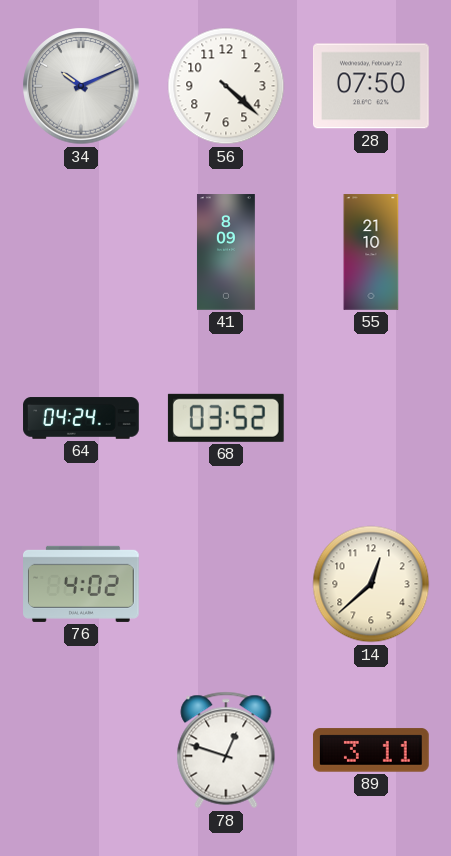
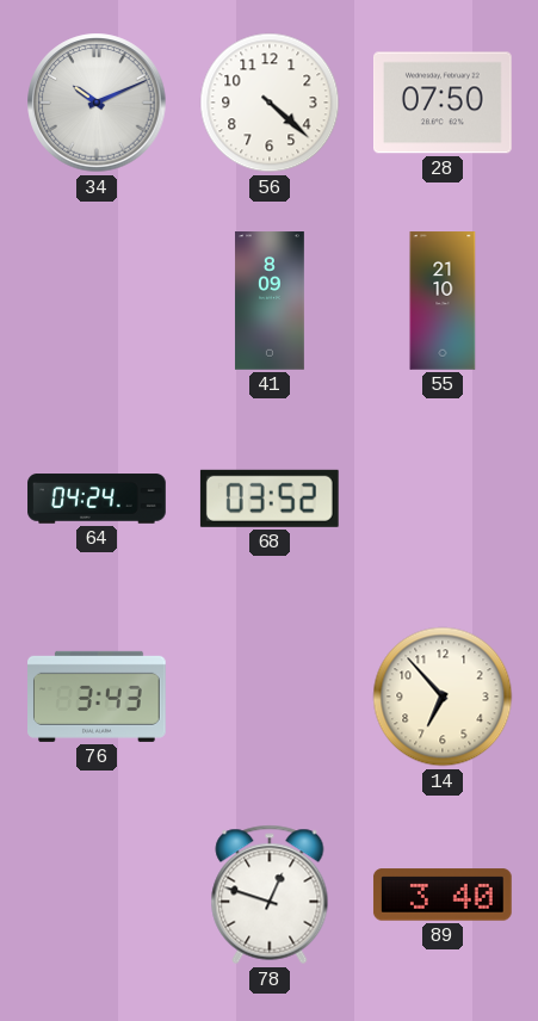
76: 4:02 -> 3:43 (98, 697)
14: 12:38 -> 6:53 (443, 697)
89: 3:11 -> 3:40 (443, 895)
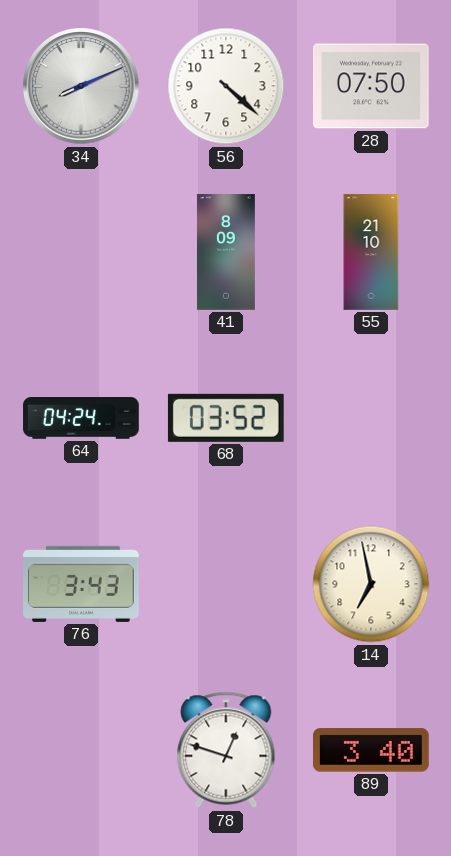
34: 10:11 -> 8:11 (81, 86)
14: 6:53 -> 6:58 (371, 584)
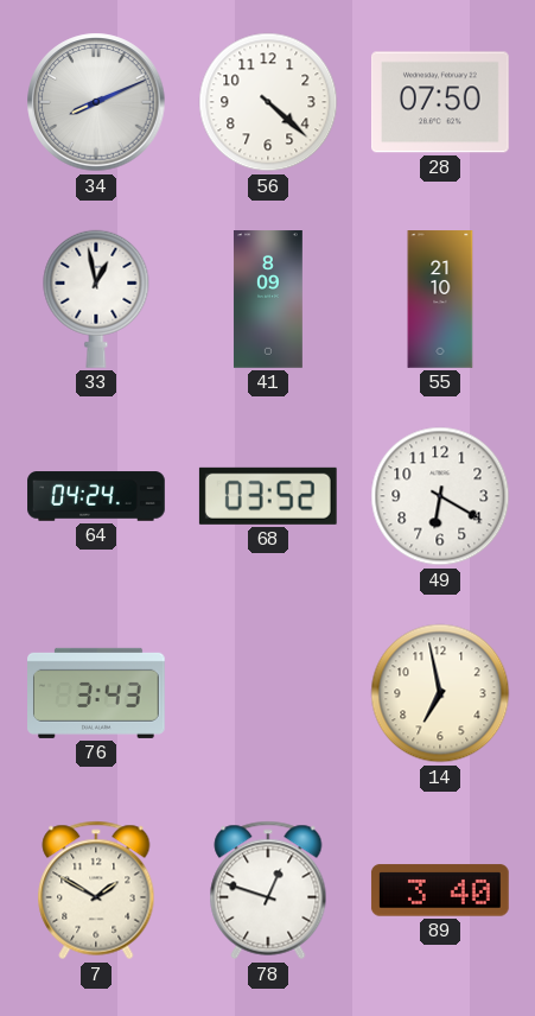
33: none -> 12:58 (96, 299)
49: none -> 6:20 (440, 496)
7: none -> 1:50 (96, 890)
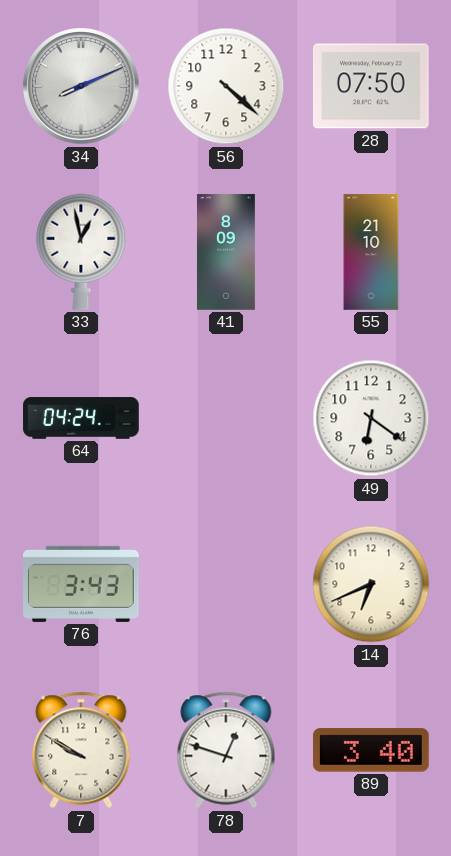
68: 03:52 -> none (268, 496)
49: 6:20 -> 6:21 (371, 418)
14: 6:58 -> 6:41 (371, 584)
7: 1:50 -> 9:50 (81, 750)
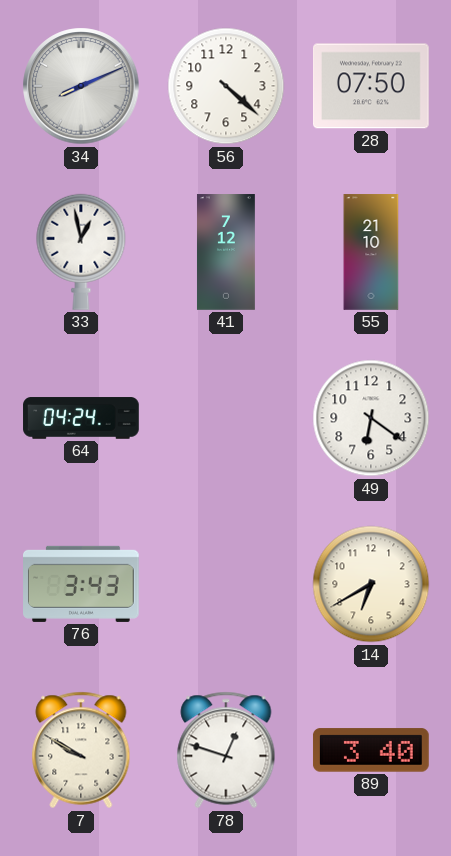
41: 8:09 -> 7:12 (226, 252)
14: 6:41 -> 6:40 (371, 584)
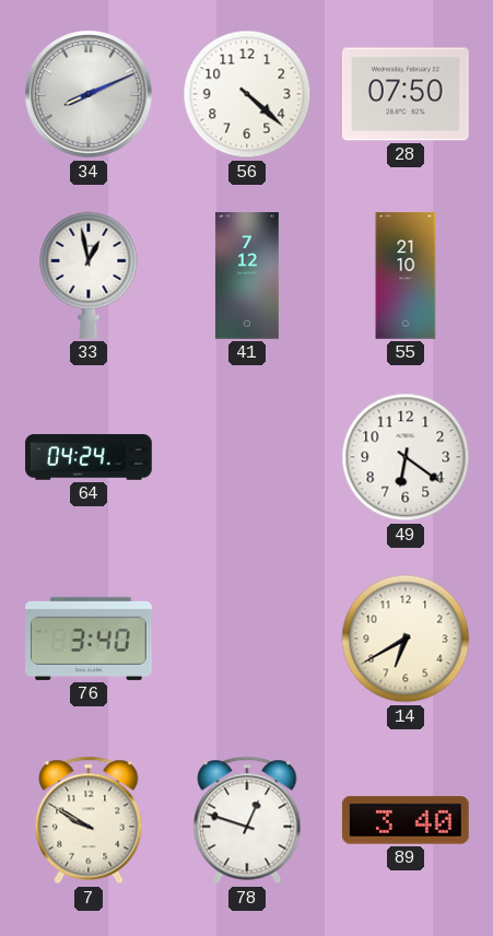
76: 3:43 -> 3:40 (90, 639)
